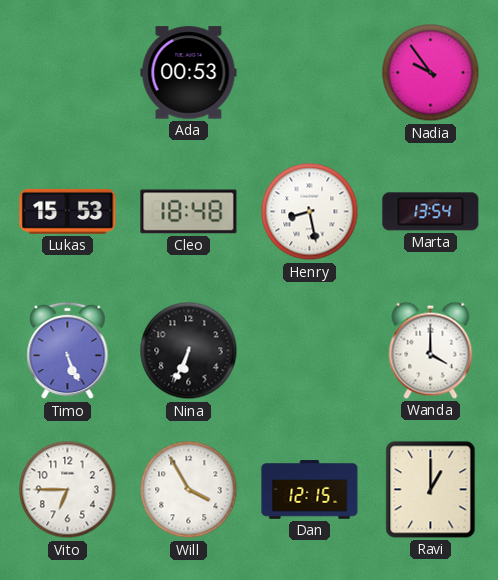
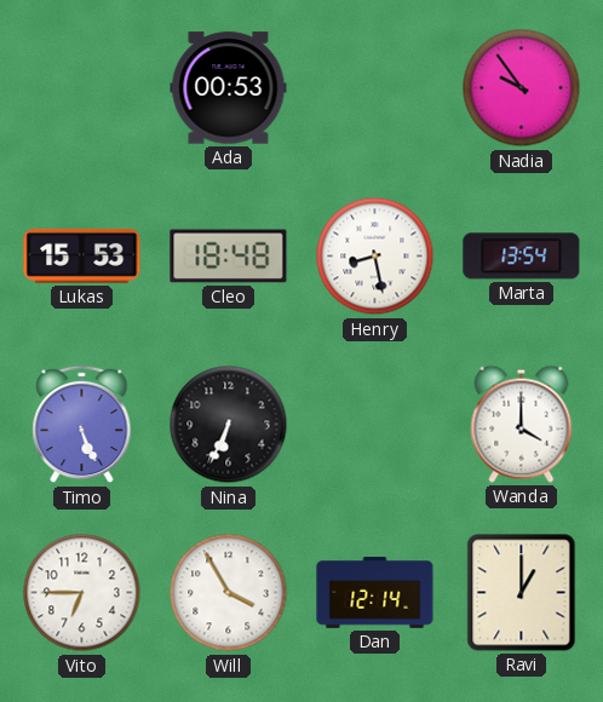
Dan: 12:15 -> 12:14 (375, 593)
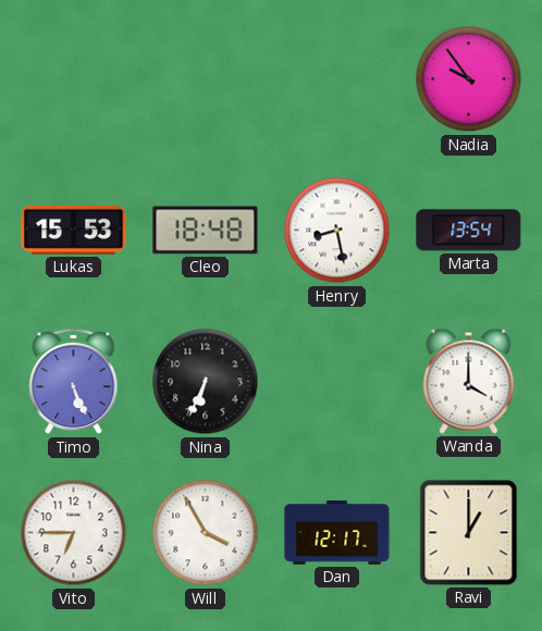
Ada: 00:53 -> none (229, 88)
Dan: 12:14 -> 12:17 (337, 533)
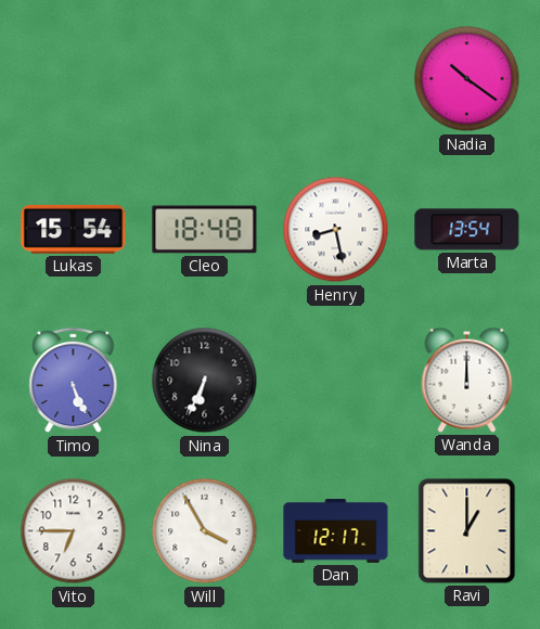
Nadia: 9:54 -> 10:21 (467, 79)
Lukas: 15:53 -> 15:54 (74, 229)
Wanda: 4:00 -> 12:00 (467, 380)
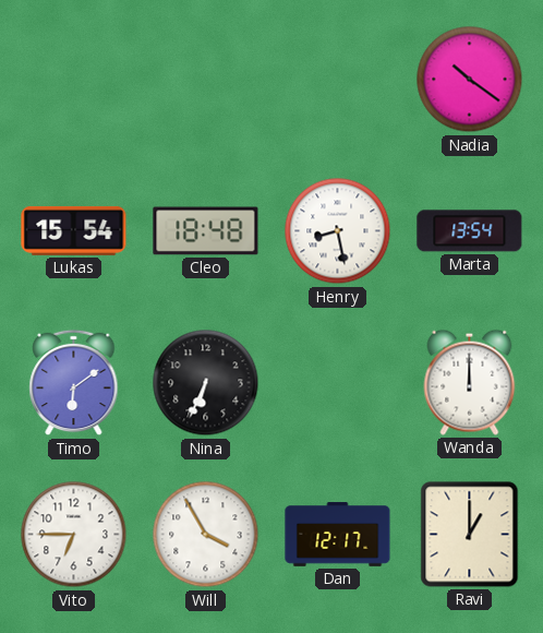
Timo: 5:26 -> 6:09 (74, 383)
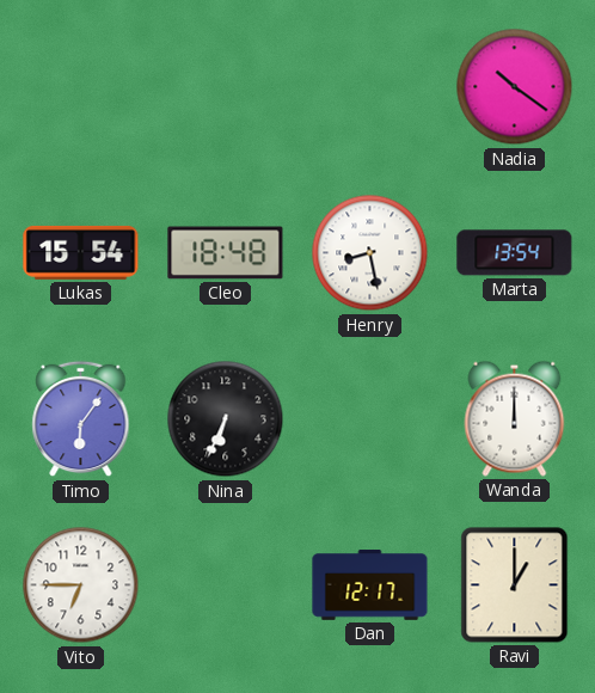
Timo: 6:09 -> 6:06 (81, 419)
Will: 3:55 -> none (206, 535)
